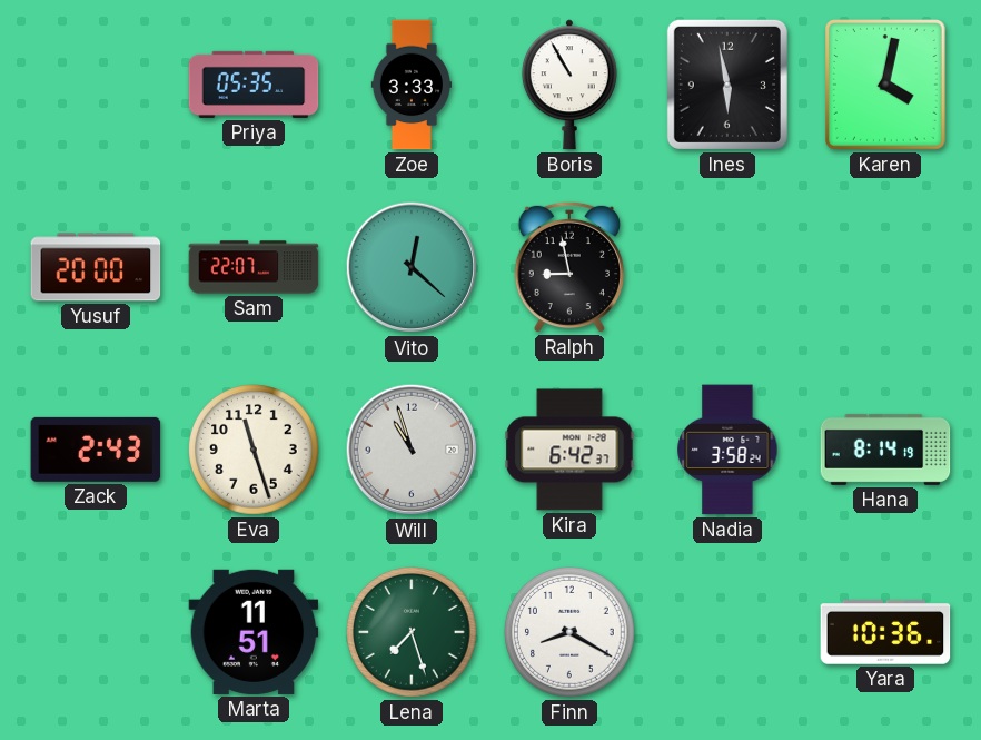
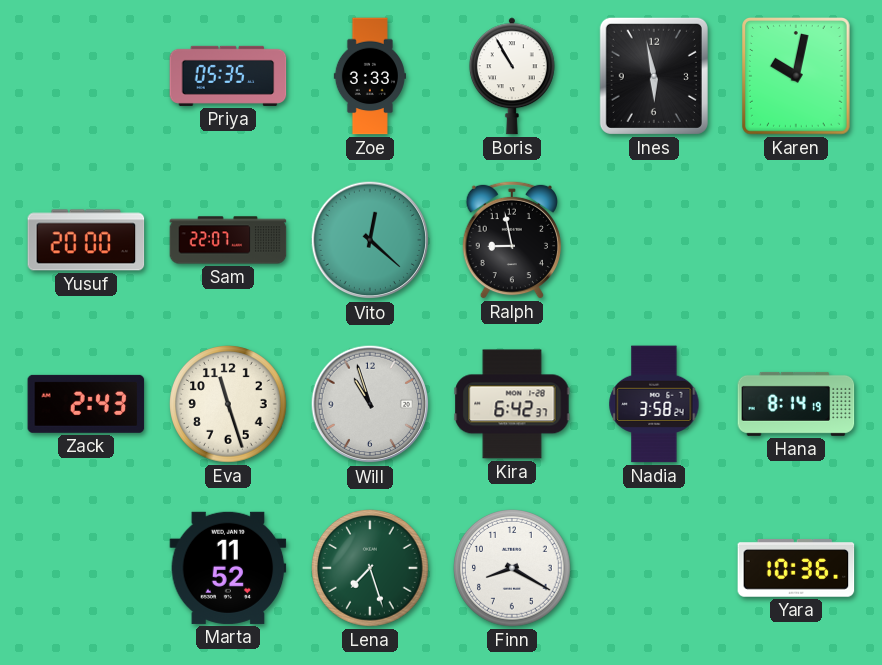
Karen: 4:02 -> 10:02 (797, 77)
Marta: 11:51 -> 11:52 (228, 568)
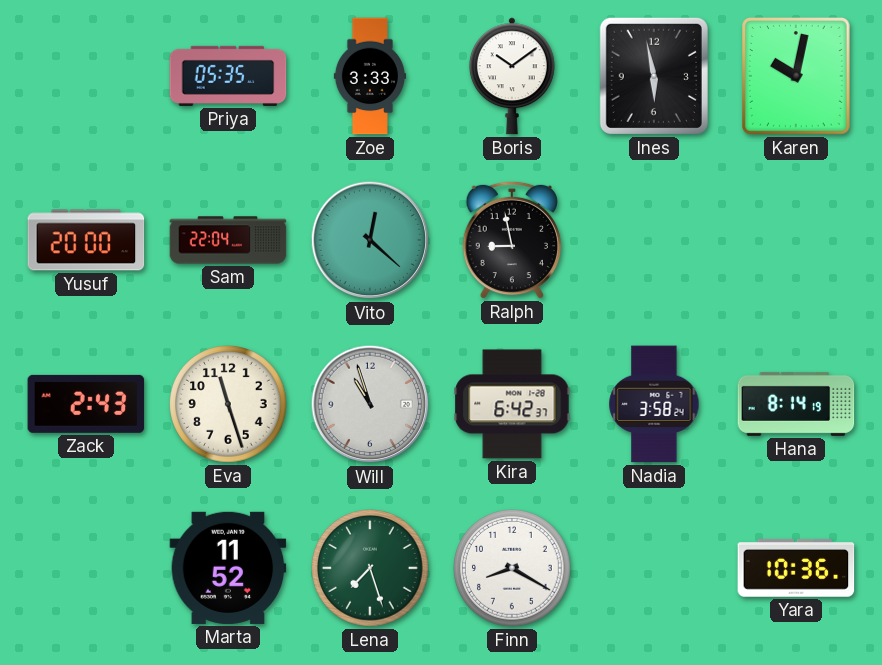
Boris: 10:55 -> 10:09 (512, 76)
Sam: 22:07 -> 22:04 (228, 240)
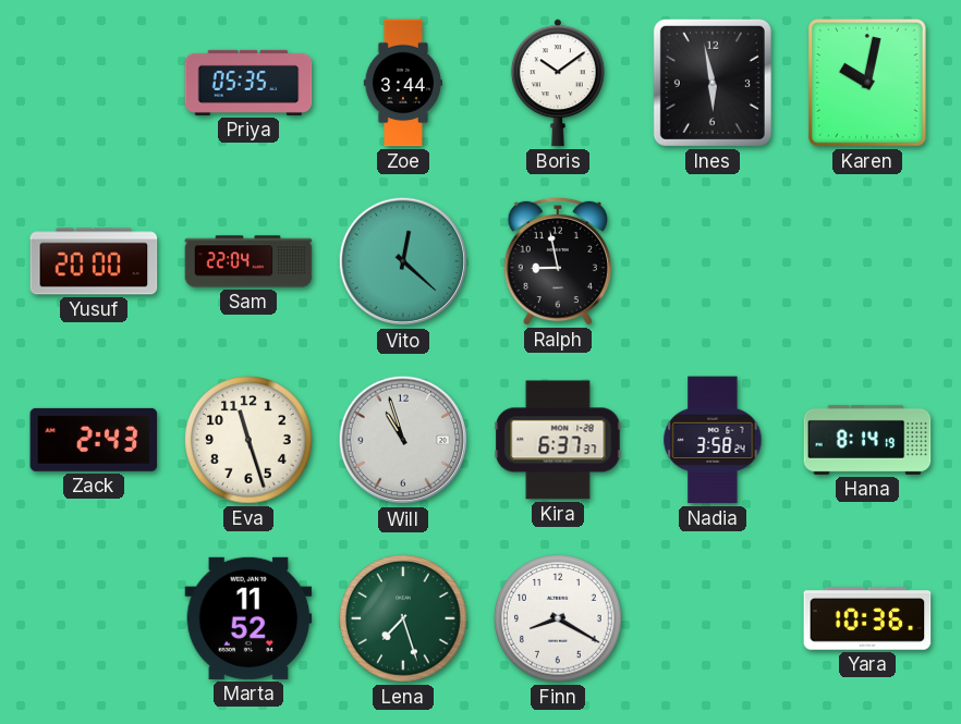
Zoe: 3:33 -> 3:44 (403, 83)
Kira: 6:42 -> 6:37 (558, 440)
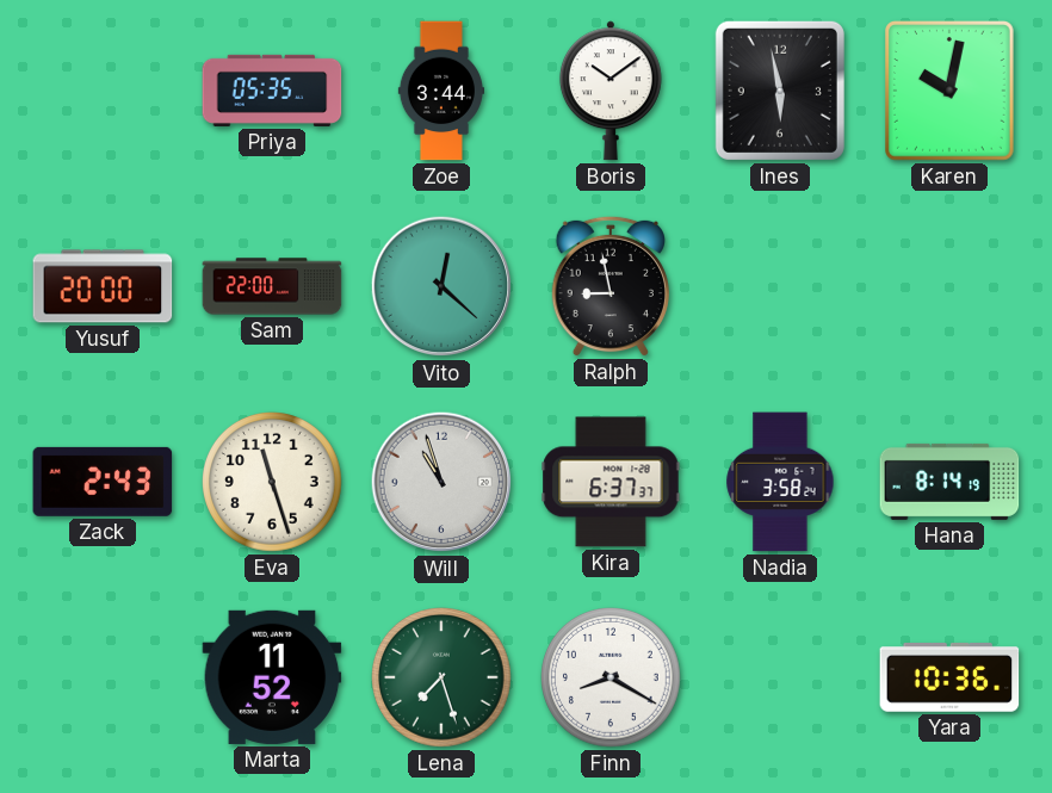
Sam: 22:04 -> 22:00 (272, 286)
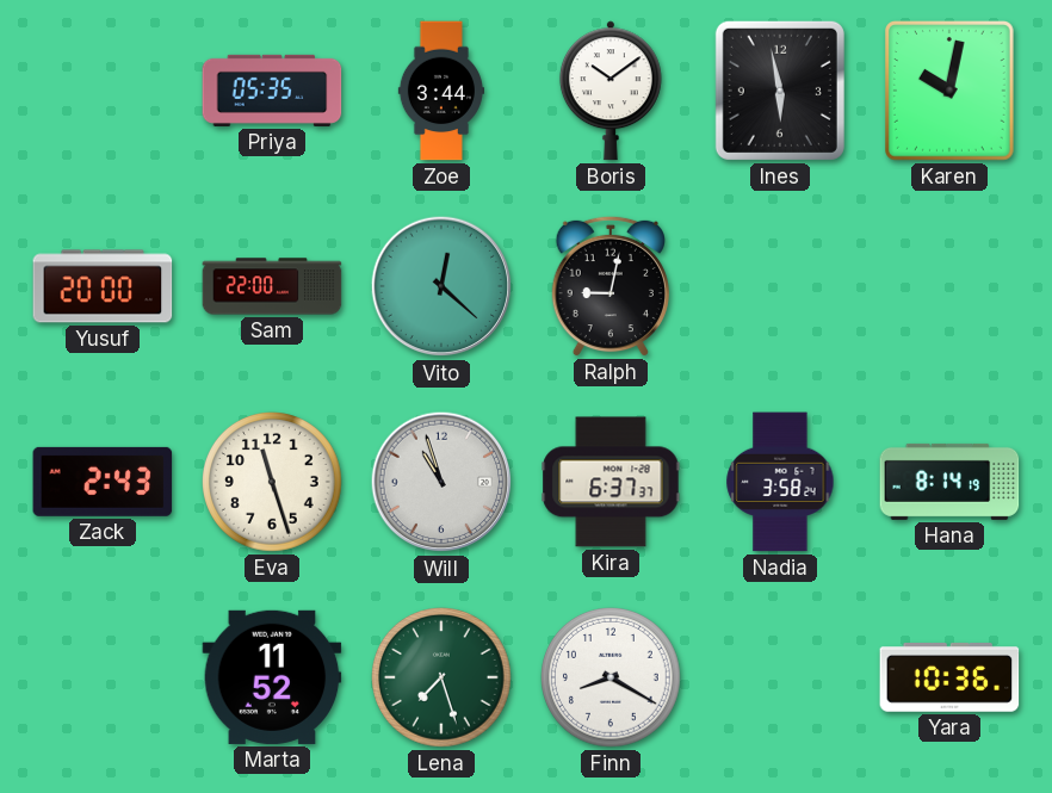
Ralph: 8:58 -> 9:02 (611, 286)
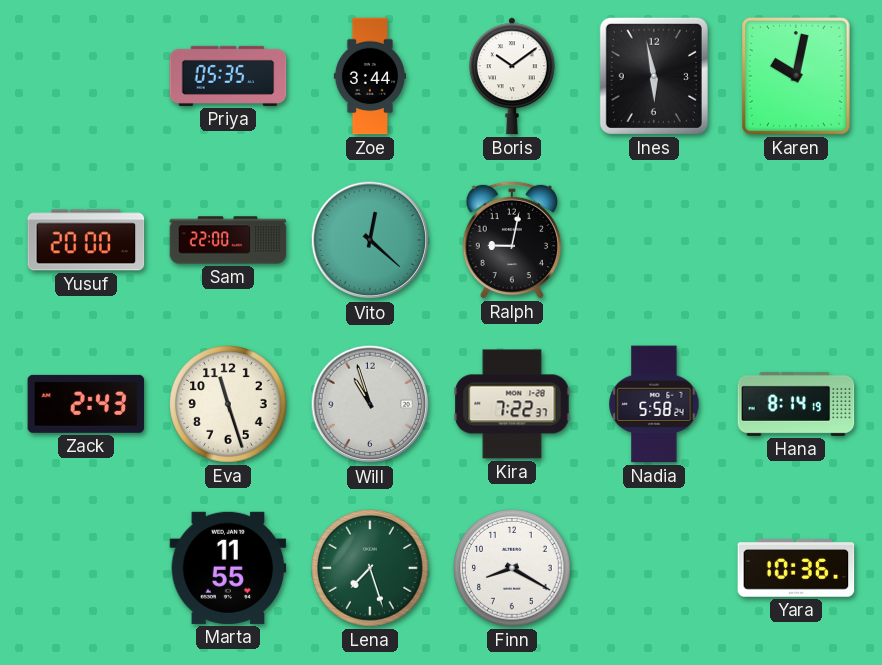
Kira: 6:37 -> 7:22 (512, 404)
Nadia: 3:58 -> 5:58 (654, 404)
Marta: 11:52 -> 11:55 (228, 568)
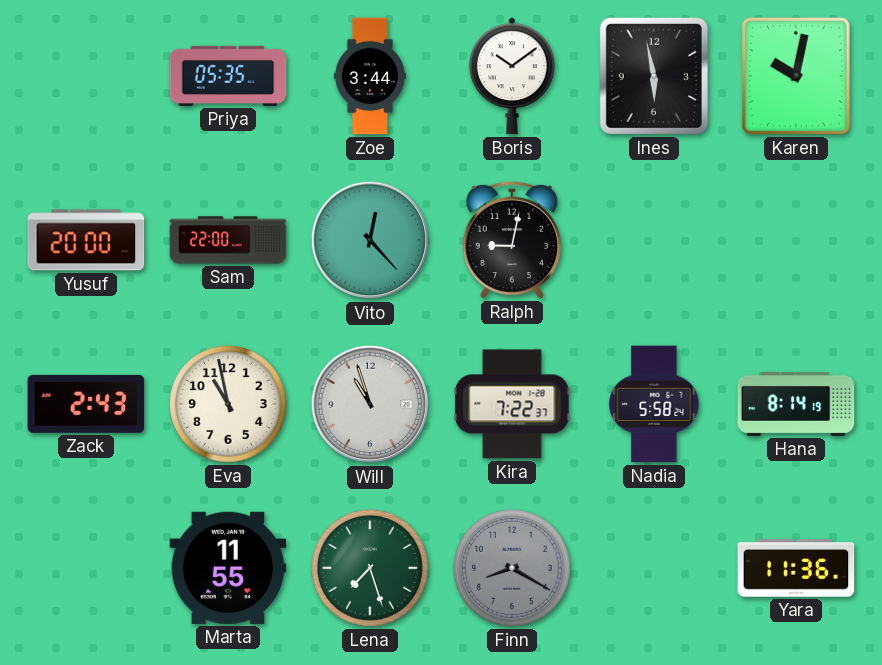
Vito: 12:22 -> 12:23 (370, 240)
Eva: 11:27 -> 10:58 (229, 405)
Finn dial: white -> grey (513, 569)
Yara: 10:36 -> 11:36 (796, 569)
